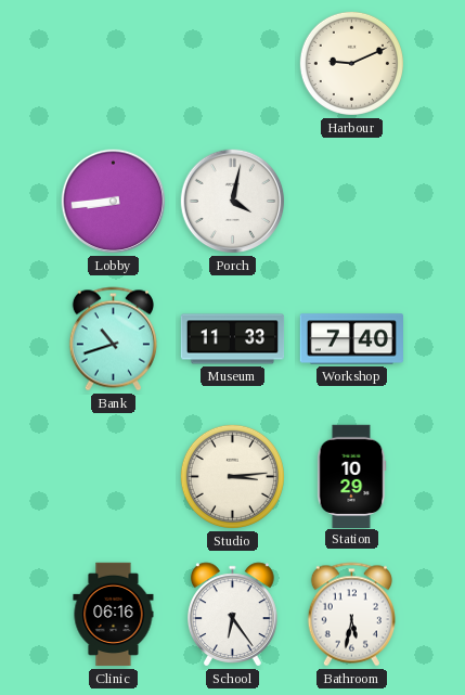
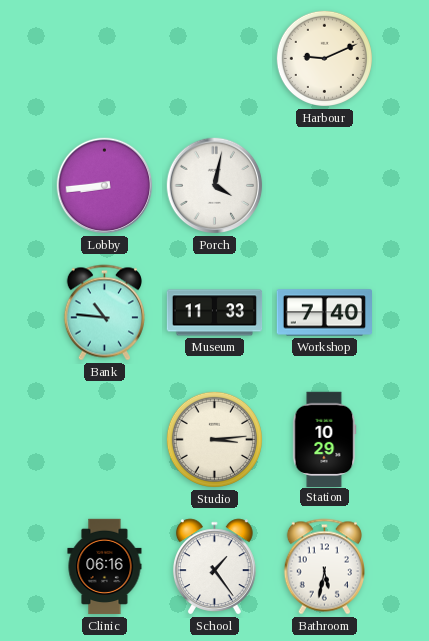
Bank: 10:42 -> 10:46 (104, 313)
School: 6:24 -> 1:24 (215, 567)
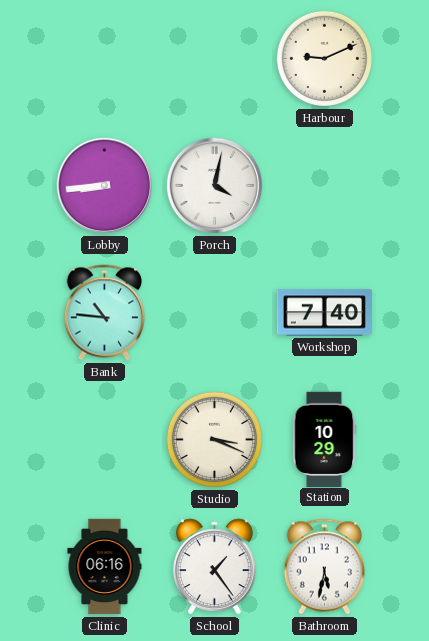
Museum: 11:33 -> none (215, 313)
Studio: 3:14 -> 3:19 (214, 439)
